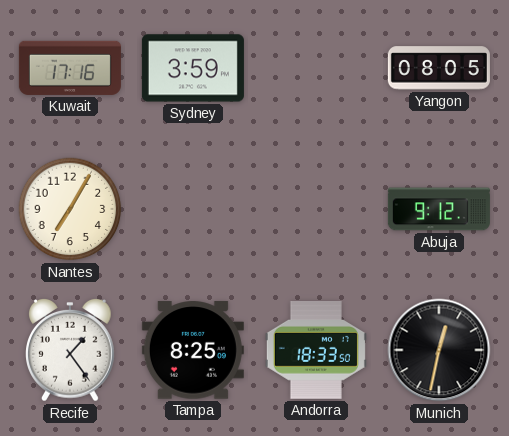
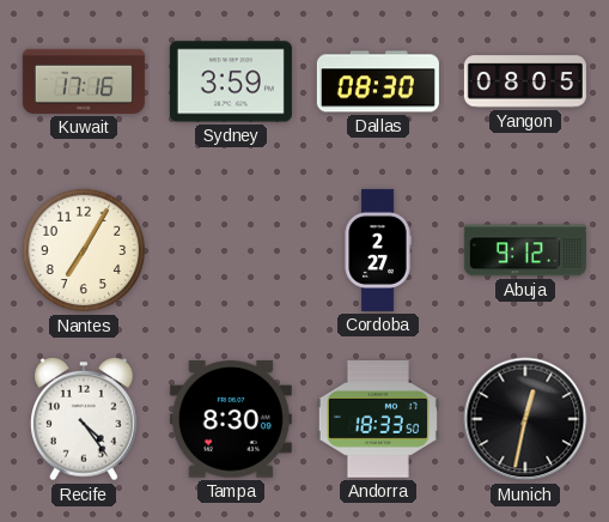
Dallas: none -> 08:30 (378, 81)
Cordoba: none -> 2:27 (378, 250)
Recife: 1:24 -> 4:24 (85, 419)
Tampa: 8:25 -> 8:30 (231, 419)
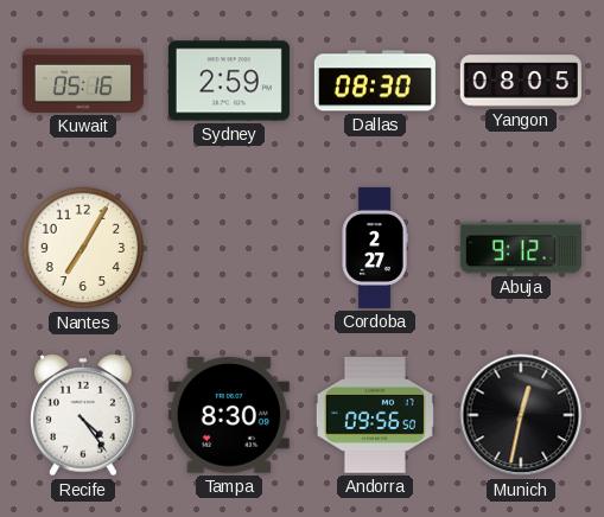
Kuwait: 17:16 -> 05:16 (83, 81)
Sydney: 3:59 -> 2:59 (229, 81)
Andorra: 18:33 -> 09:56 (375, 416)
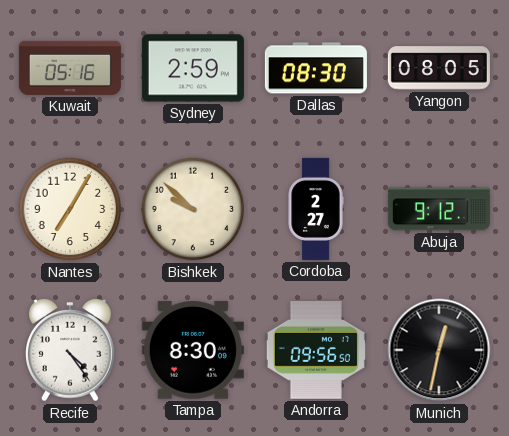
Bishkek: none -> 9:52 (193, 209)
